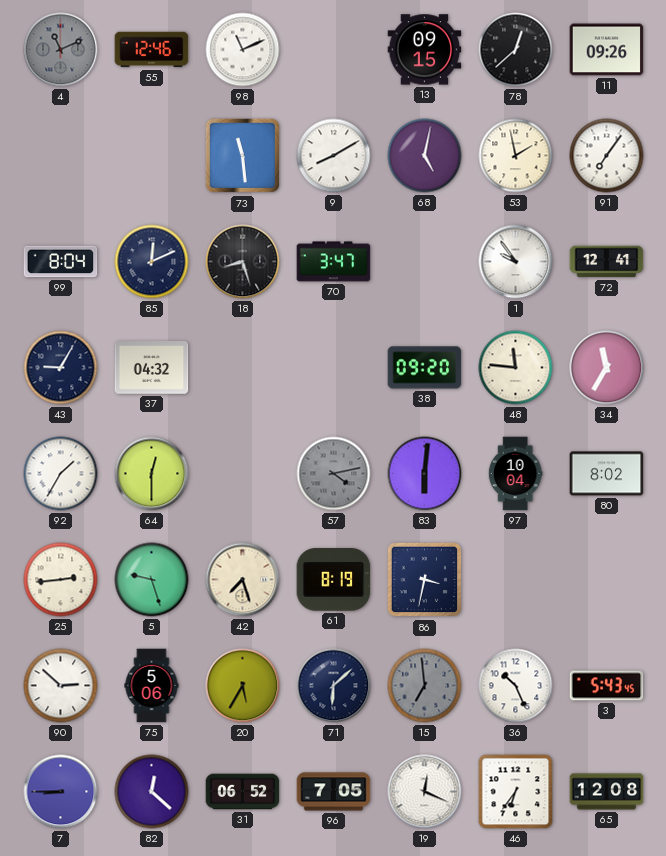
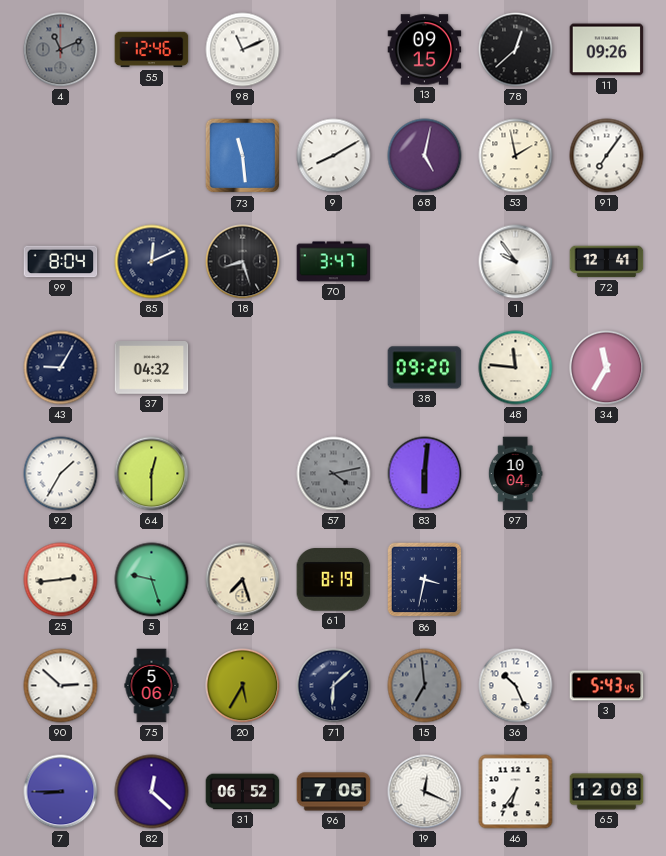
80: 8:02 -> none (607, 474)
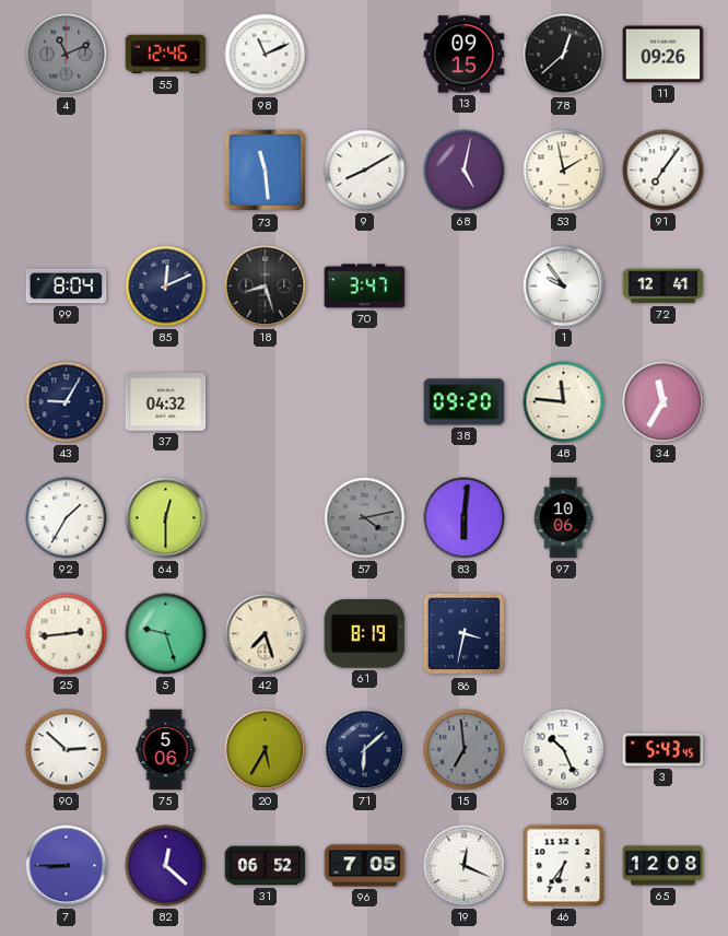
97: 10:04 -> 10:06 (563, 518)
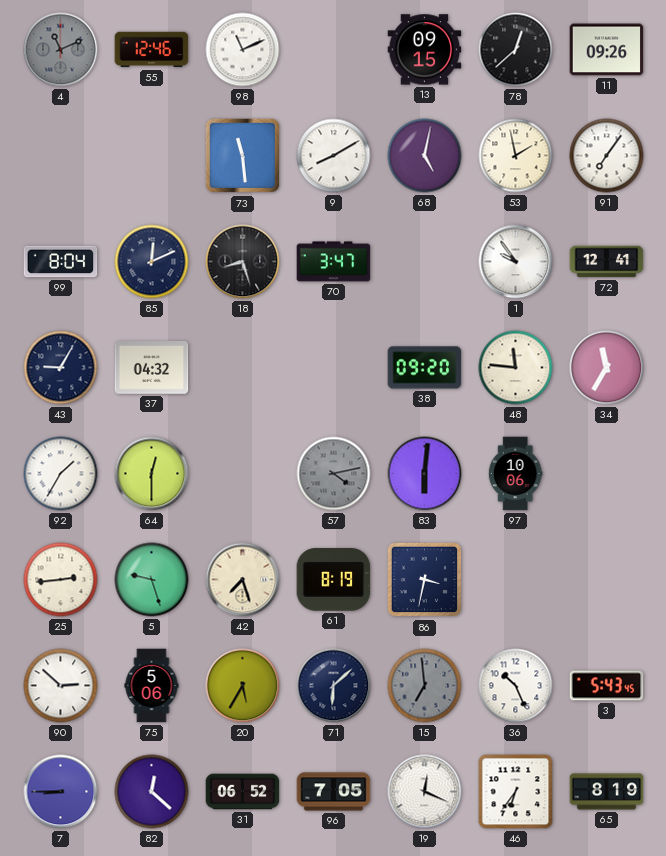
65: 12:08 -> 8:19 (607, 792)
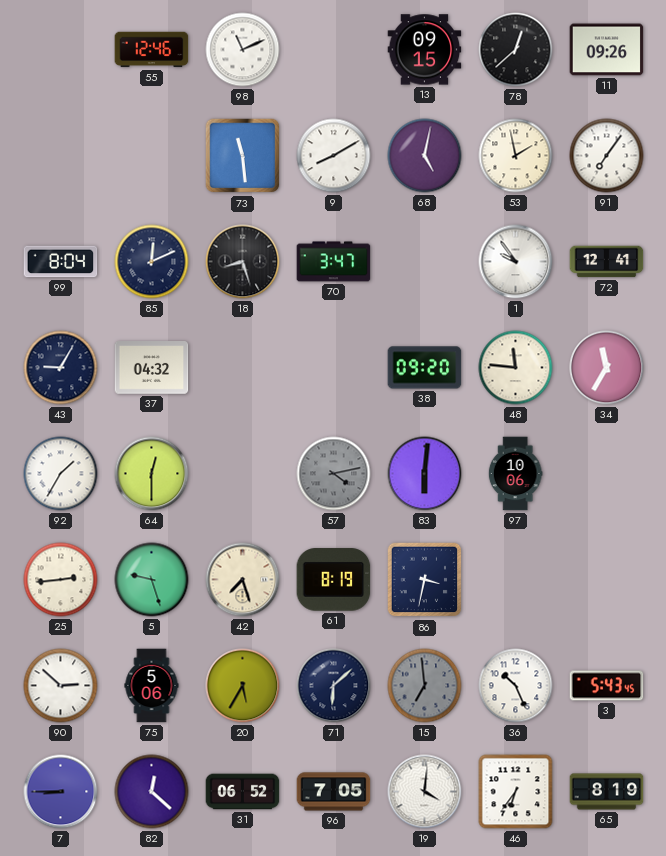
4: 11:11 -> none (61, 50)
19: 12:19 -> 4:01 (425, 792)
